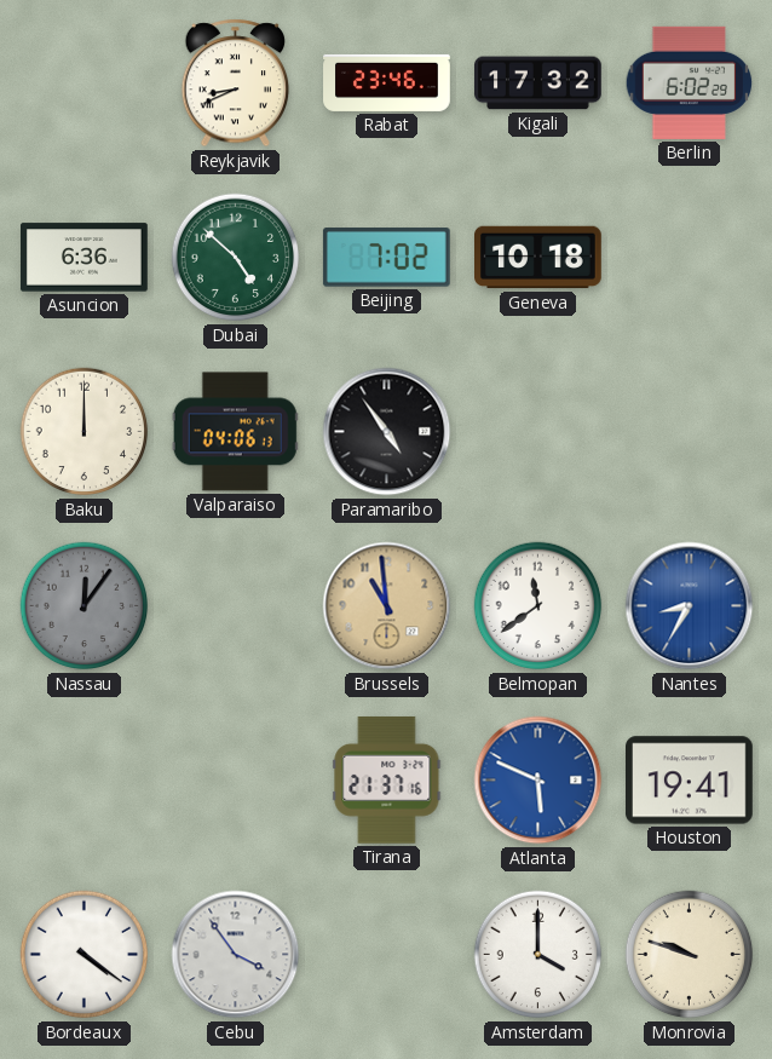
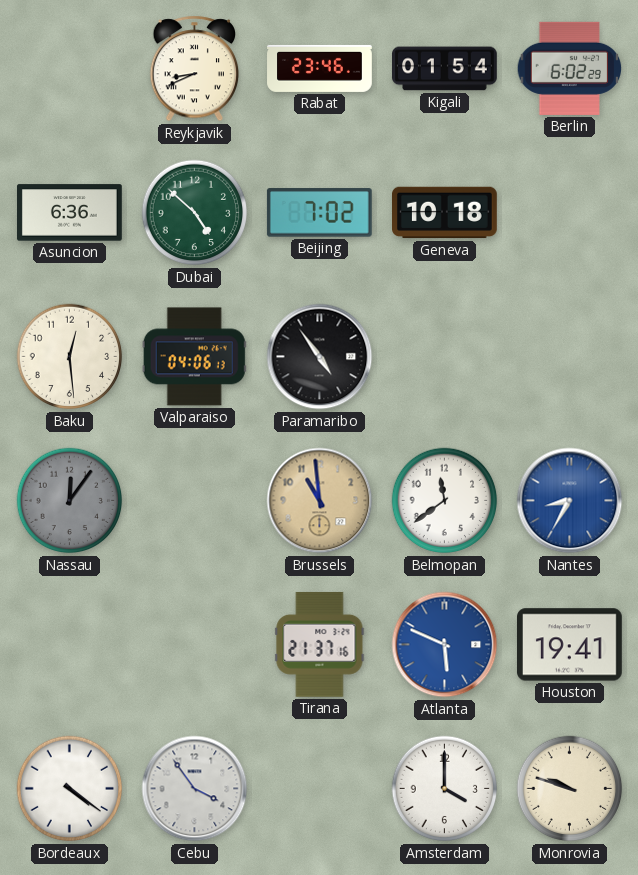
Kigali: 17:32 -> 01:54 (445, 69)
Baku: 12:00 -> 12:29 (70, 357)
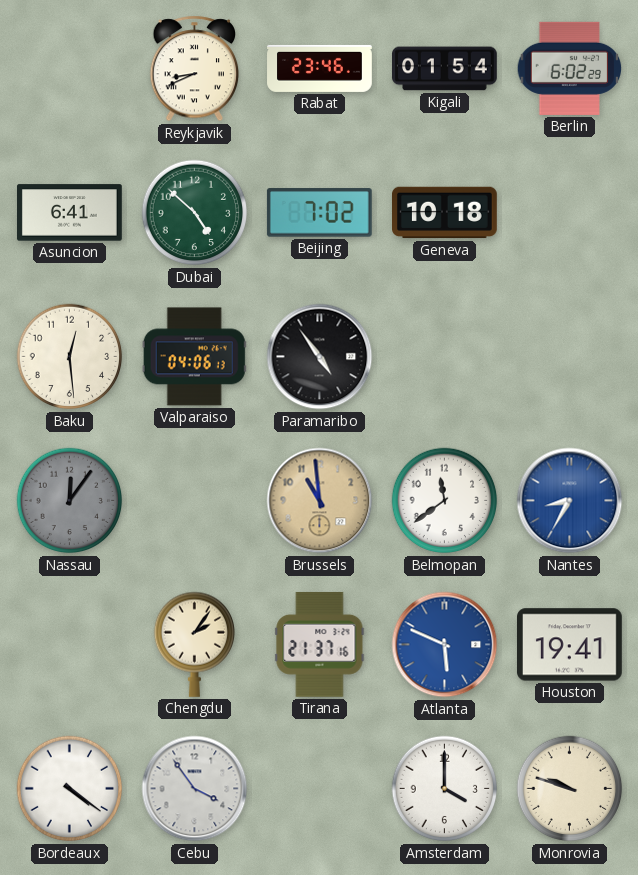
Asuncion: 6:36 -> 6:41 (70, 213)
Chengdu: none -> 2:06 (194, 644)
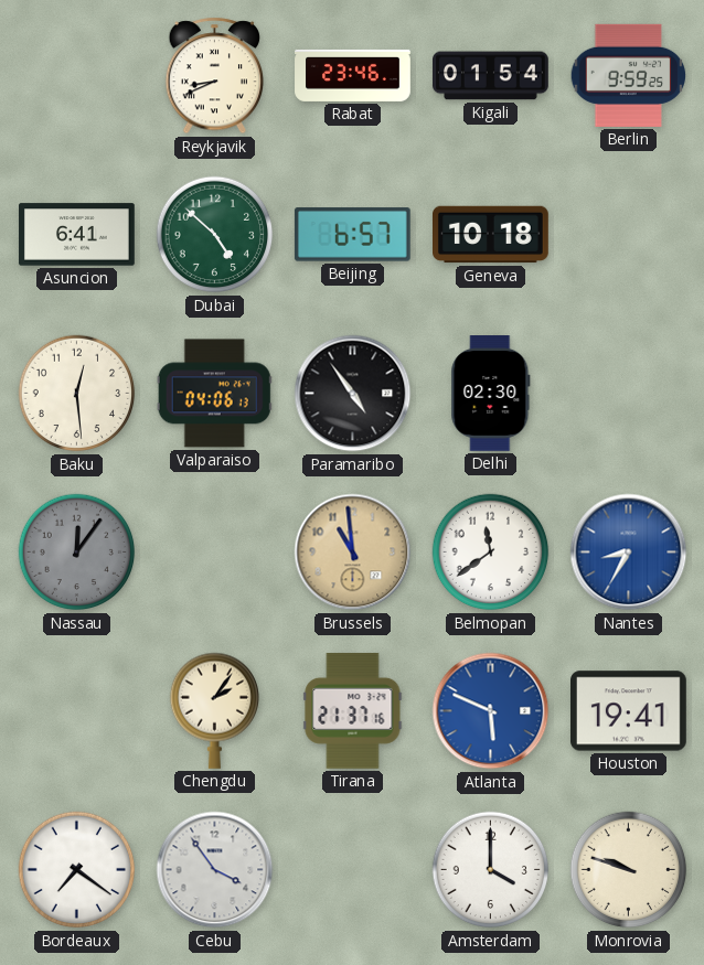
Berlin: 6:02 -> 9:59 (629, 75)
Beijing: 7:02 -> 6:57 (352, 235)
Delhi: none -> 02:30 (491, 394)
Bordeaux: 4:21 -> 7:21 (77, 870)
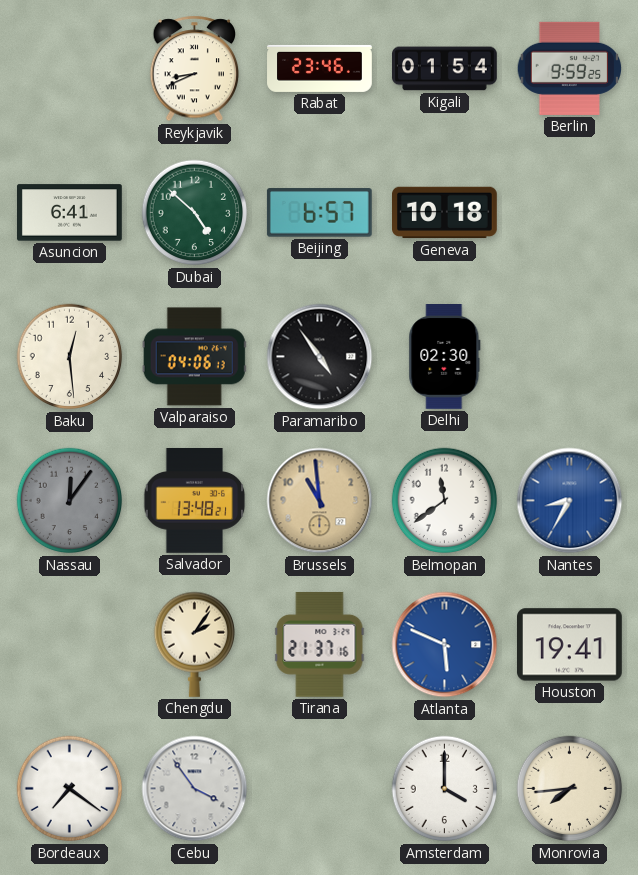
Salvador: none -> 13:48 (195, 501)
Monrovia: 9:48 -> 7:44 (570, 789)
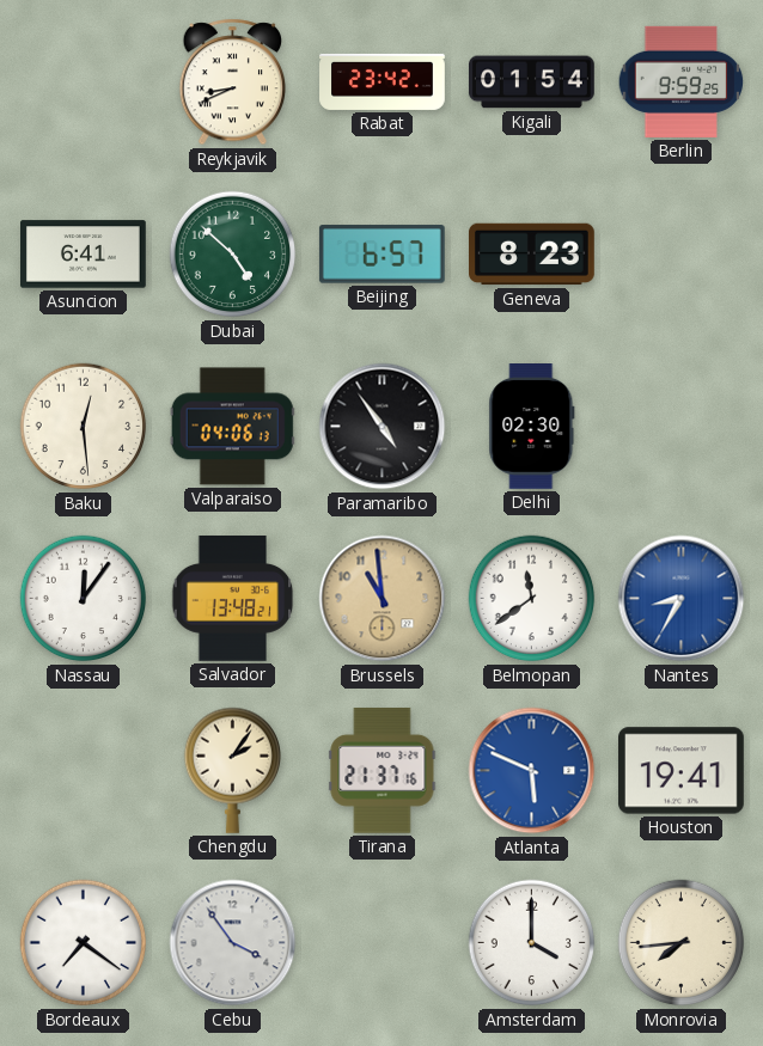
Rabat: 23:46 -> 23:42 (383, 81)
Geneva: 10:18 -> 8:23 (532, 255)
Nassau dial: grey -> white (84, 599)
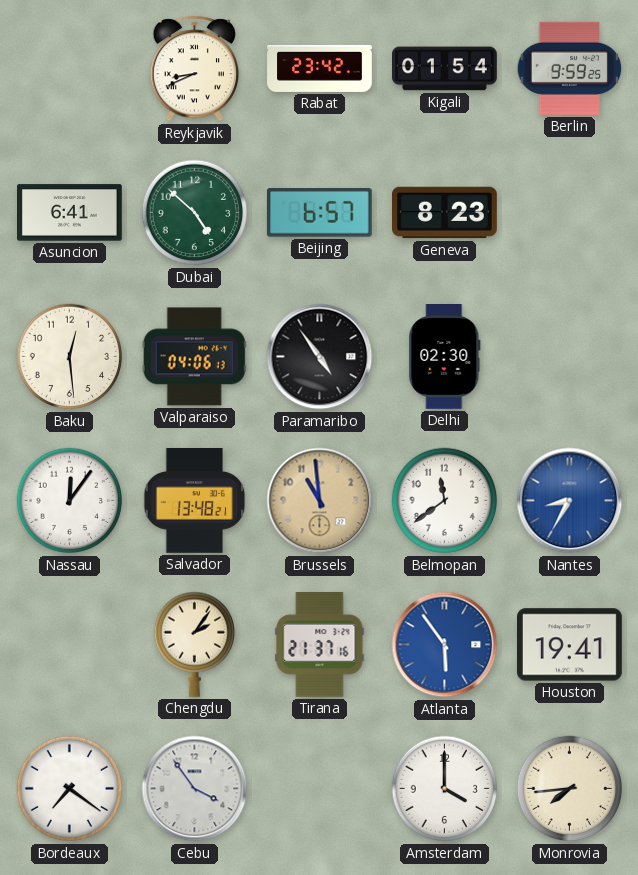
Atlanta: 5:49 -> 5:54 (445, 645)
